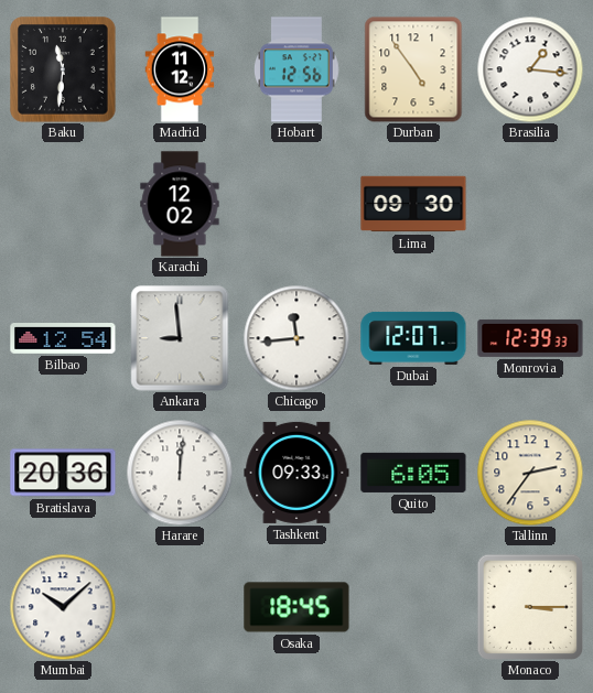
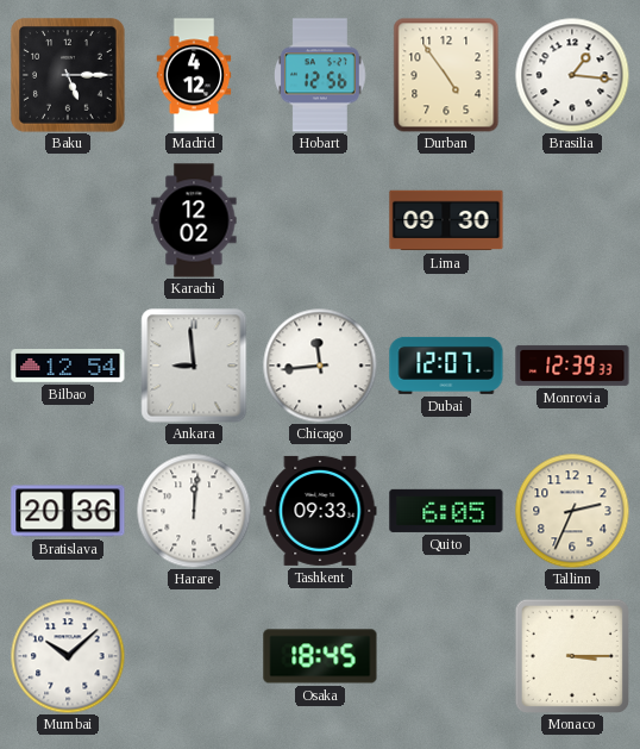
Baku: 11:31 -> 5:15 (69, 76)
Madrid: 11:12 -> 4:12 (194, 75)
Tallinn: 2:36 -> 2:34 (572, 511)
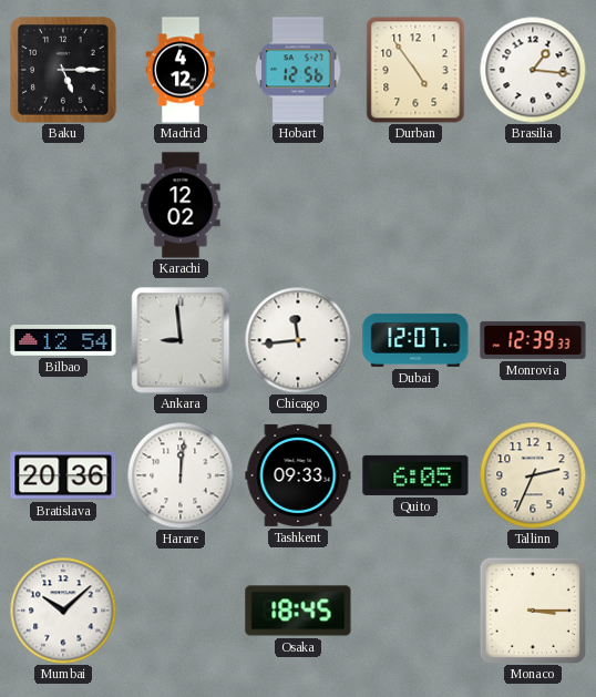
Lima: 09:30 -> none (446, 220)
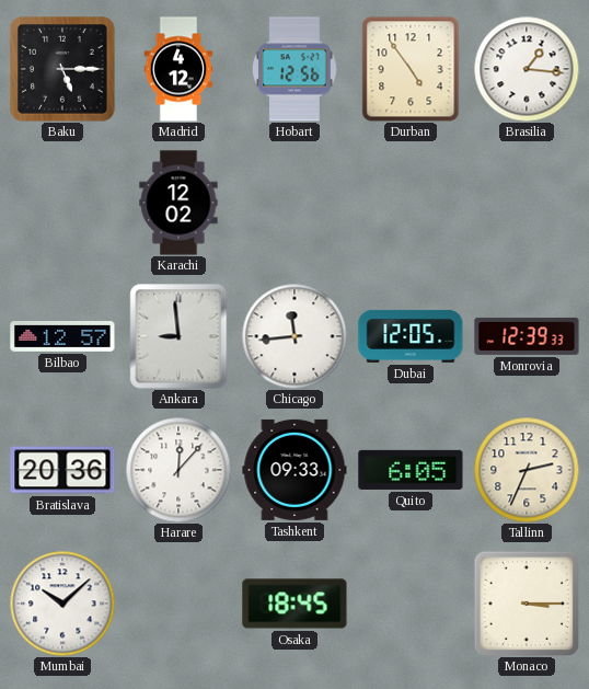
Bilbao: 12:54 -> 12:57 (62, 337)
Dubai: 12:07 -> 12:05 (411, 336)
Harare: 12:01 -> 12:07 (178, 470)
